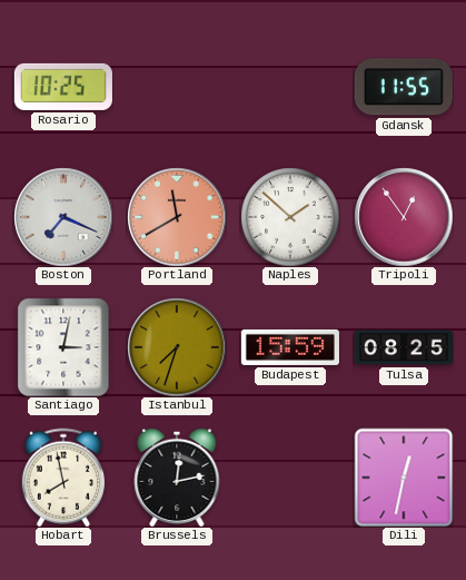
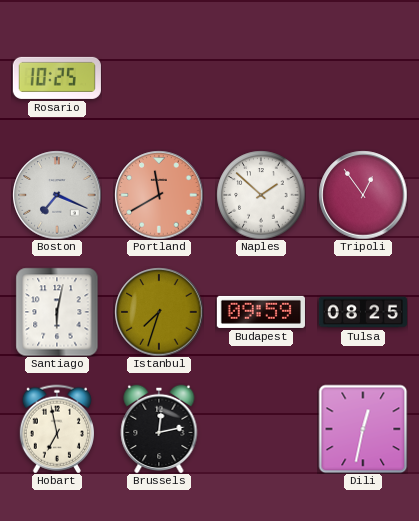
Gdansk: 11:55 -> none (404, 87)
Santiago: 3:02 -> 6:02 (57, 312)
Budapest: 15:59 -> 09:59 (261, 312)
Hobart: 7:58 -> 6:58 (57, 429)
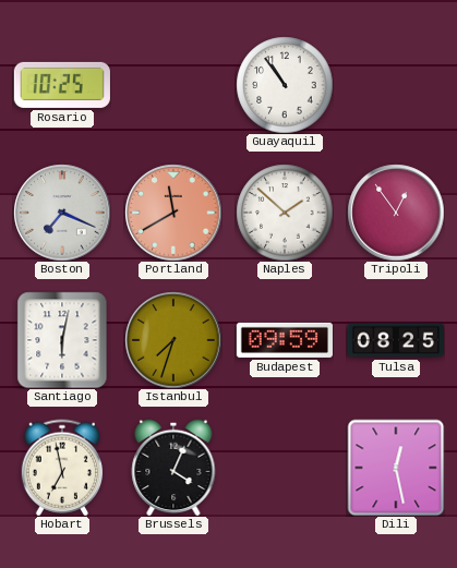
Guayaquil: none -> 10:54 (285, 85)
Brussels: 12:13 -> 4:04 (173, 468)
Dili: 12:32 -> 12:28 (396, 468)
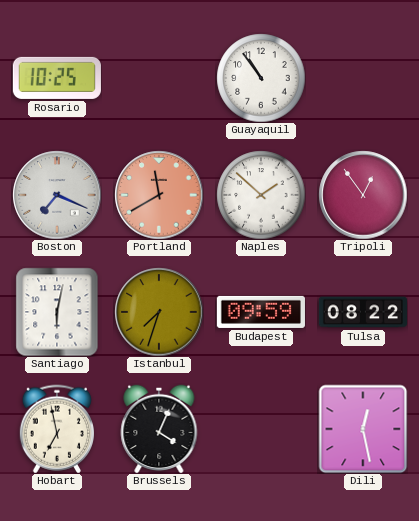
Tulsa: 08:25 -> 08:22 (363, 312)
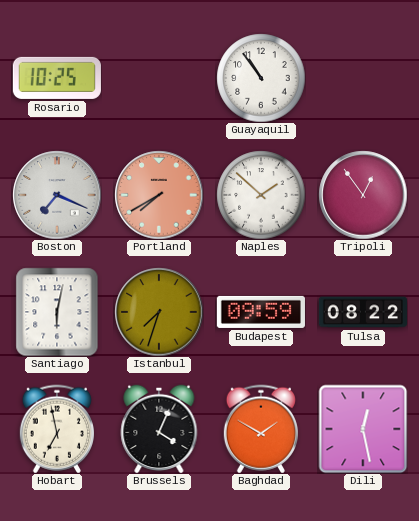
Portland: 11:40 -> 7:40 (159, 195)
Baghdad: none -> 1:50 (261, 429)
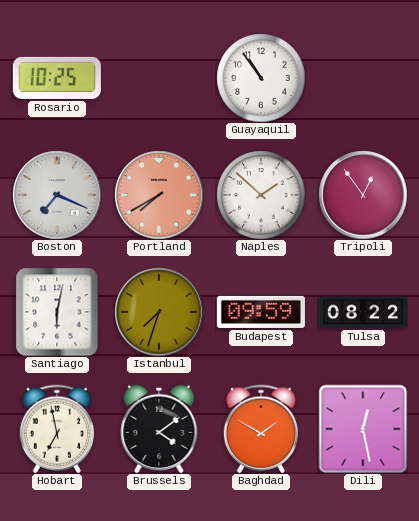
Brussels: 4:04 -> 4:09 (159, 429)
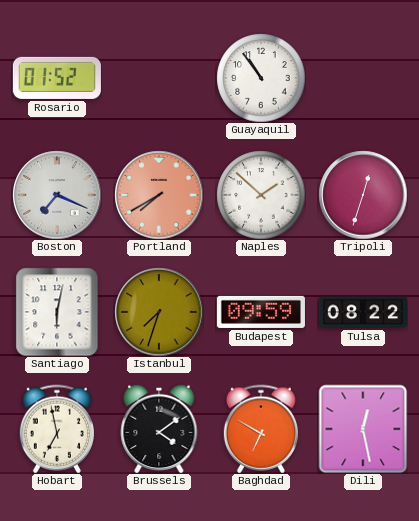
Rosario: 10:25 -> 01:52 (57, 78)
Tripoli: 12:54 -> 12:33 (363, 195)
Baghdad: 1:50 -> 6:50 (261, 429)
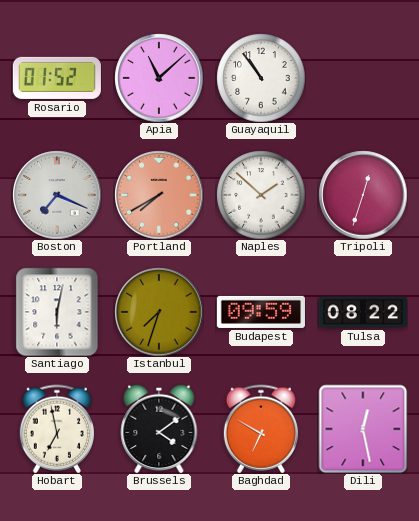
Apia: none -> 11:08 (159, 78)
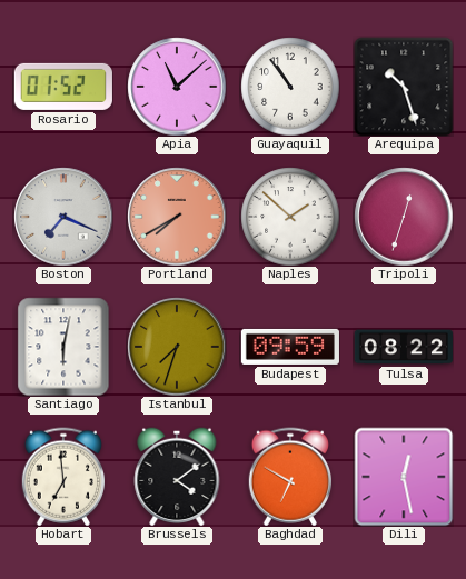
Arequipa: none -> 10:27 (404, 87)
Hobart: 6:58 -> 6:59 (63, 477)
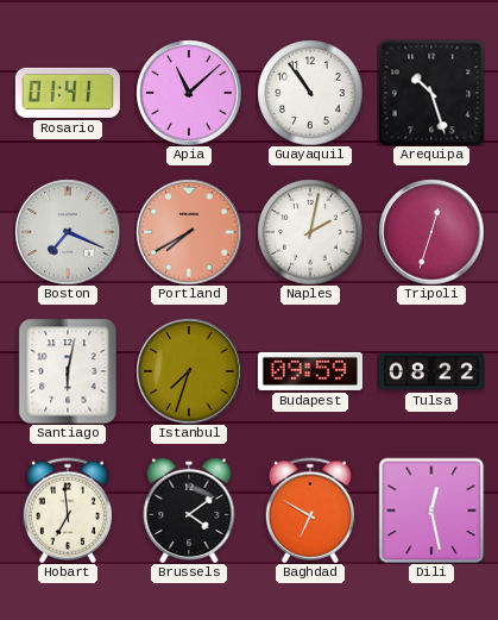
Rosario: 01:52 -> 01:41 (68, 93)
Naples: 1:52 -> 2:02 (310, 232)
